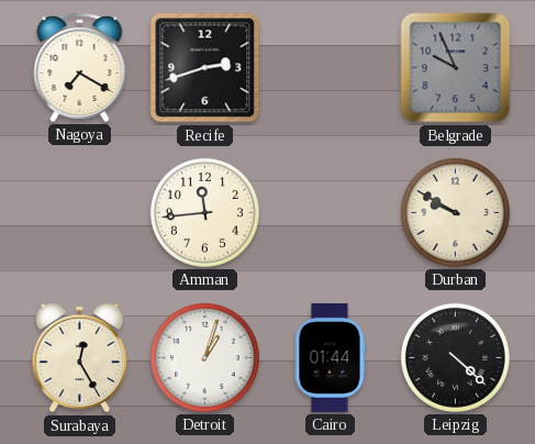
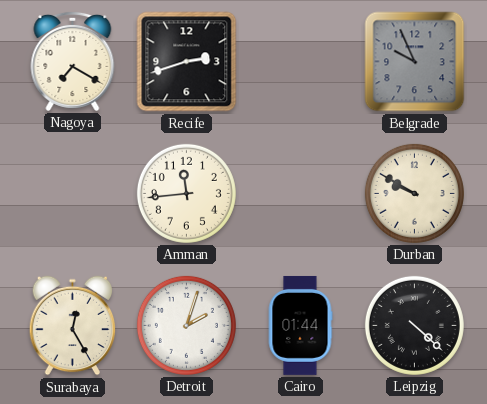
Detroit: 1:03 -> 2:03 (186, 325)
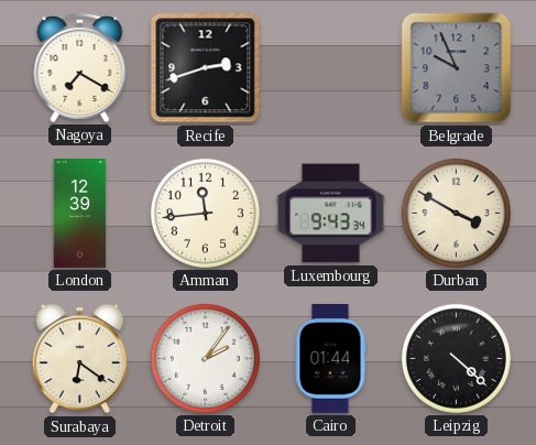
London: none -> 12:39 (80, 214)
Luxembourg: none -> 9:43 (330, 214)
Durban: 9:50 -> 3:50 (456, 213)
Surabaya: 12:25 -> 6:21 (80, 359)
Detroit: 2:03 -> 2:06 (205, 358)
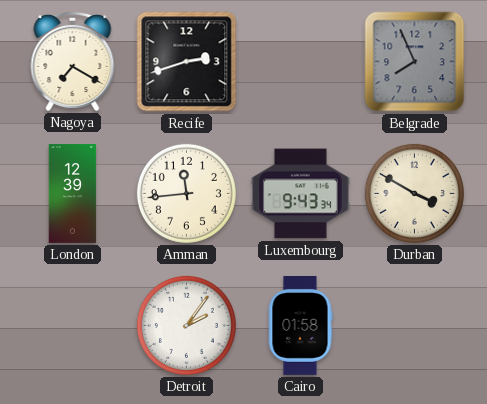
Belgrade: 9:56 -> 7:56 (415, 62)
Surabaya: 6:21 -> none (80, 359)
Cairo: 01:44 -> 01:58 (300, 325)
Leipzig: 4:22 -> none (456, 358)
